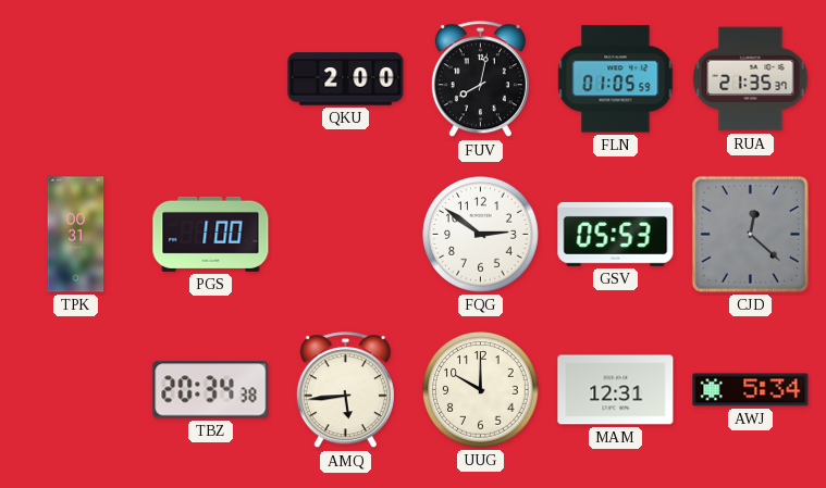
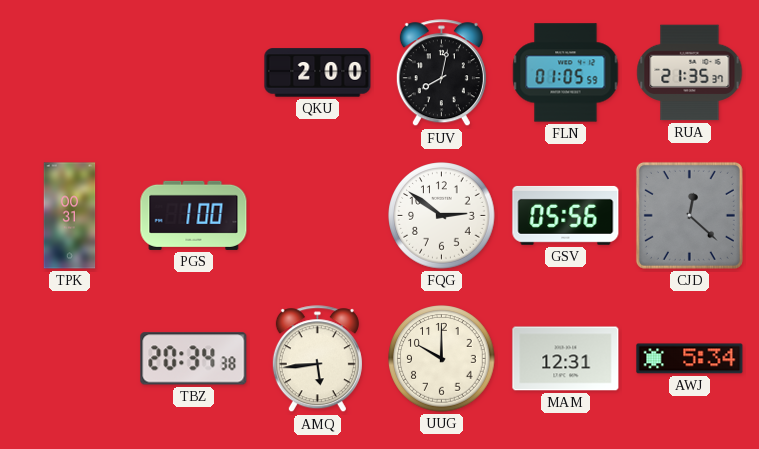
GSV: 05:53 -> 05:56 (566, 215)
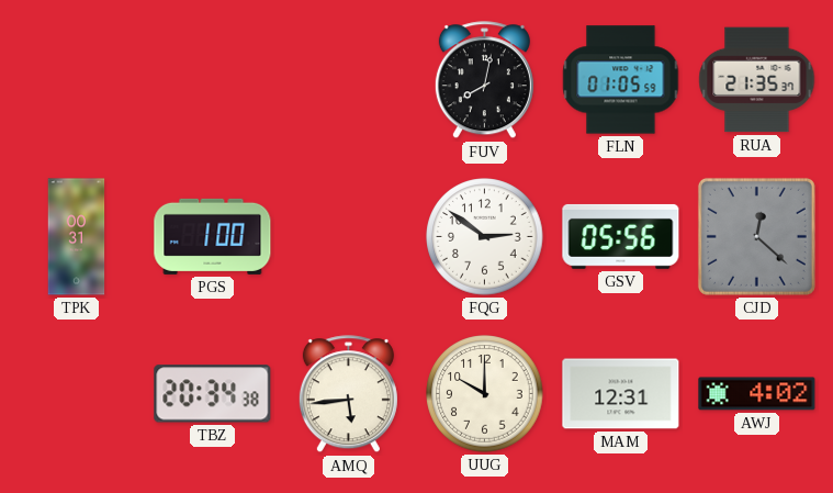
QKU: 2:00 -> none (318, 73)
AWJ: 5:34 -> 4:02 (757, 394)
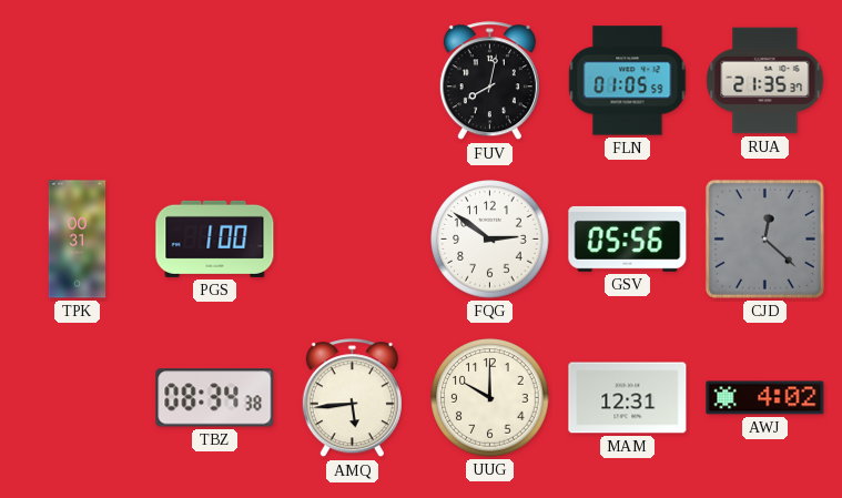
TBZ: 20:34 -> 08:34 (215, 398)
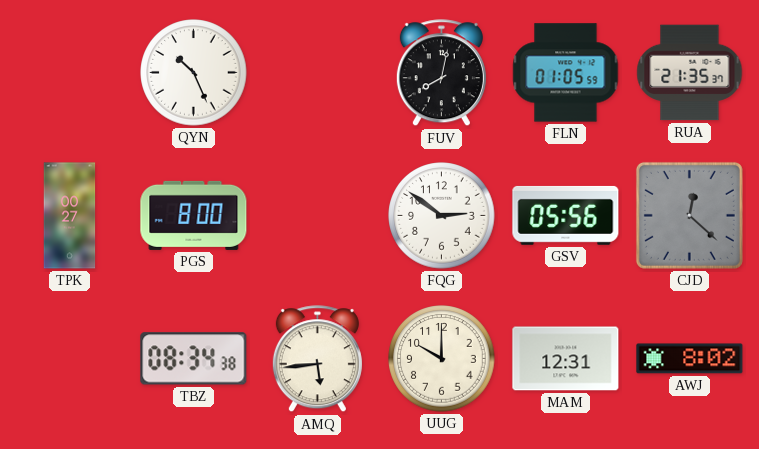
QYN: none -> 10:26 (194, 73)
TPK: 00:31 -> 00:27 (70, 216)
PGS: 1:00 -> 8:00 (194, 215)
AWJ: 4:02 -> 8:02 (690, 359)
